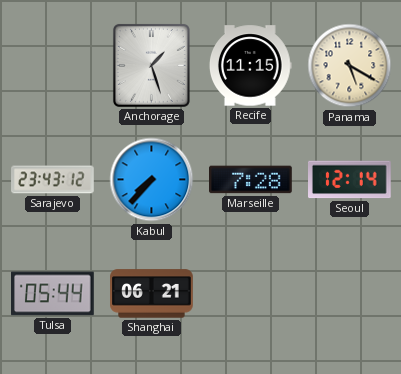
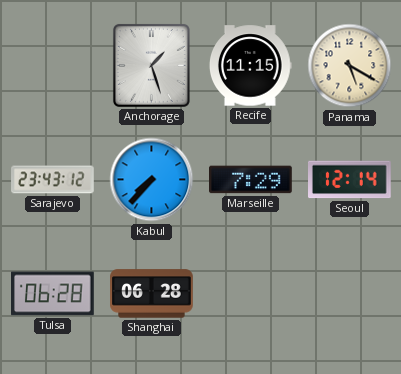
Marseille: 7:28 -> 7:29 (251, 180)
Tulsa: 05:44 -> 06:28 (53, 294)
Shanghai: 06:21 -> 06:28 (152, 294)
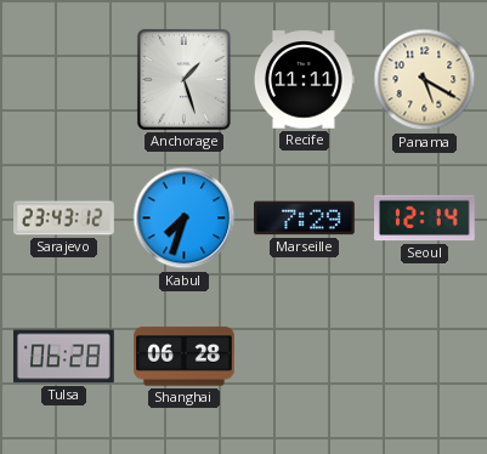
Recife: 11:15 -> 11:11 (305, 80)
Kabul: 7:37 -> 7:33 (185, 219)
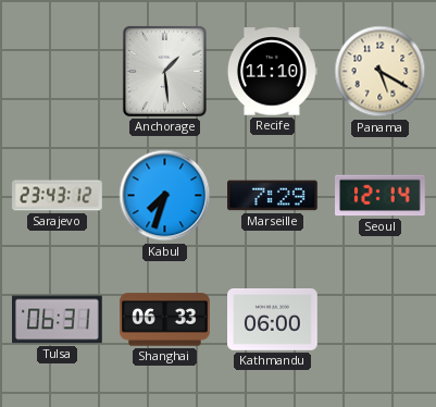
Anchorage: 1:27 -> 1:29 (164, 71)
Recife: 11:11 -> 11:10 (273, 72)
Tulsa: 06:28 -> 06:31 (58, 320)
Shanghai: 06:28 -> 06:33 (165, 320)
Kathmandu: none -> 06:00 (273, 320)
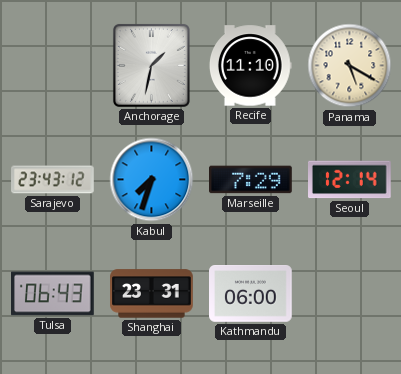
Anchorage: 1:29 -> 1:32 (151, 65)
Tulsa: 06:31 -> 06:43 (53, 294)
Shanghai: 06:33 -> 23:31 (152, 294)
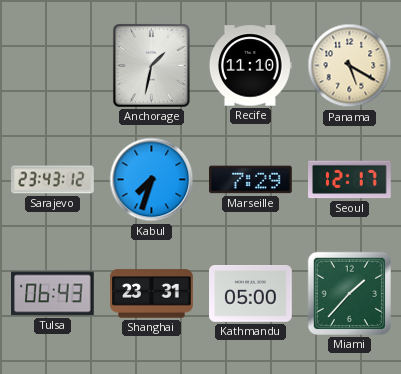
Seoul: 12:14 -> 12:17 (350, 180)
Kathmandu: 06:00 -> 05:00 (251, 294)
Miami: none -> 1:37 (349, 293)
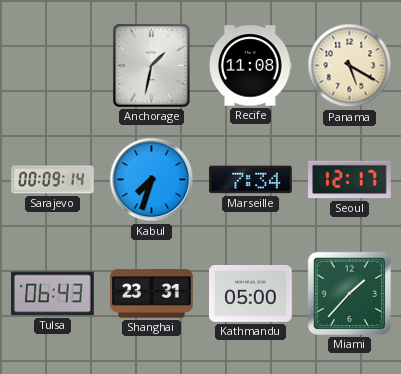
Recife: 11:10 -> 11:08 (251, 66)
Sarajevo: 23:43 -> 00:09 (53, 180)
Marseille: 7:29 -> 7:34 (251, 180)
